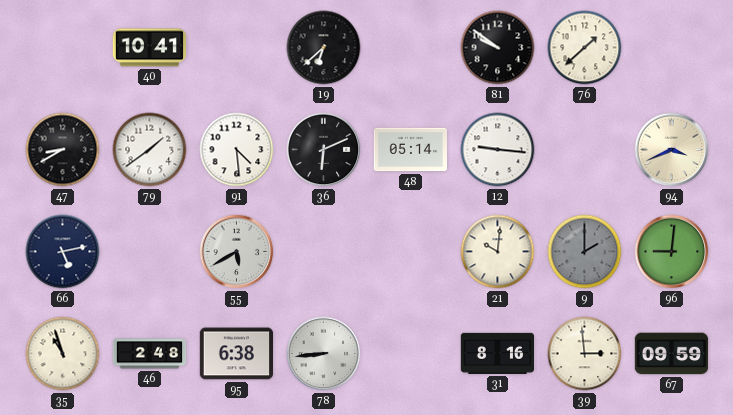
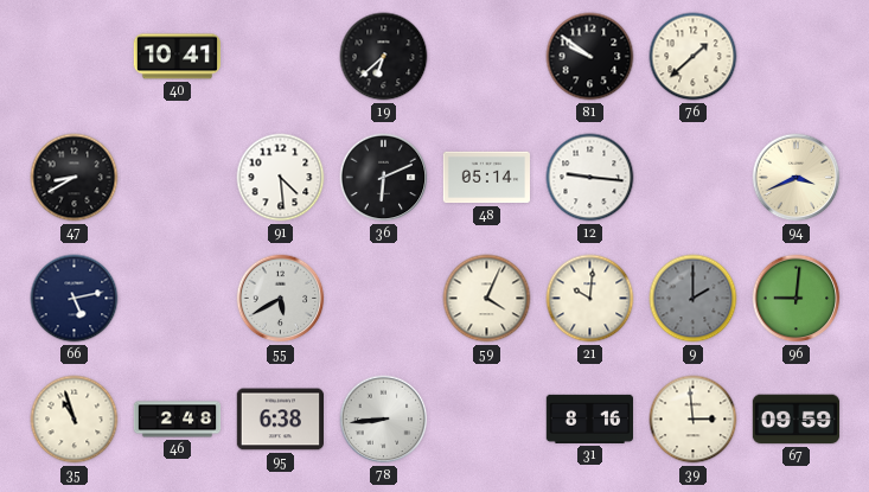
79: 1:39 -> none (150, 150)
59: none -> 4:04 (487, 299)
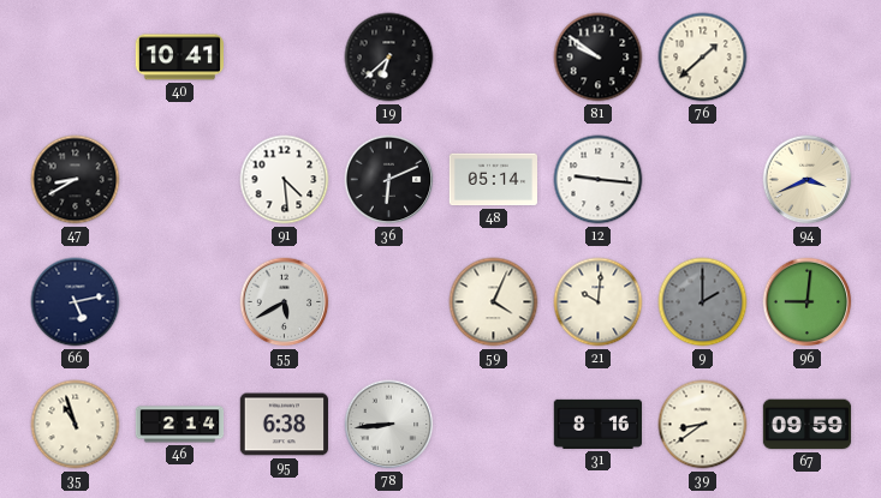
46: 2:48 -> 2:14 (180, 425)
39: 2:59 -> 8:39 (703, 425)
